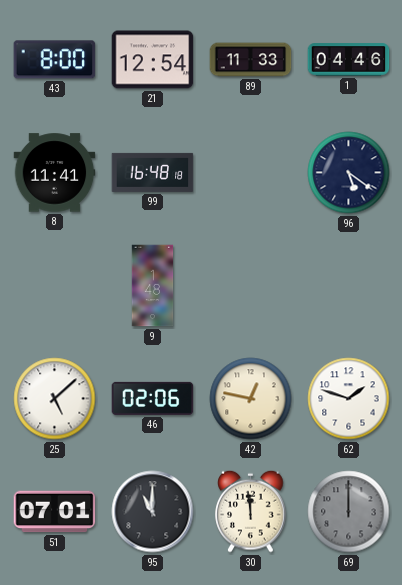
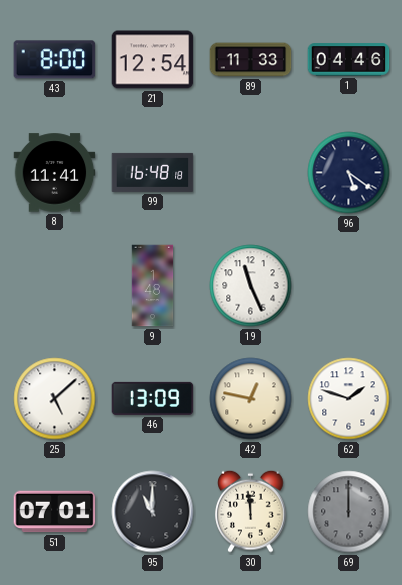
19: none -> 11:26 (251, 286)
46: 02:06 -> 13:09 (153, 398)
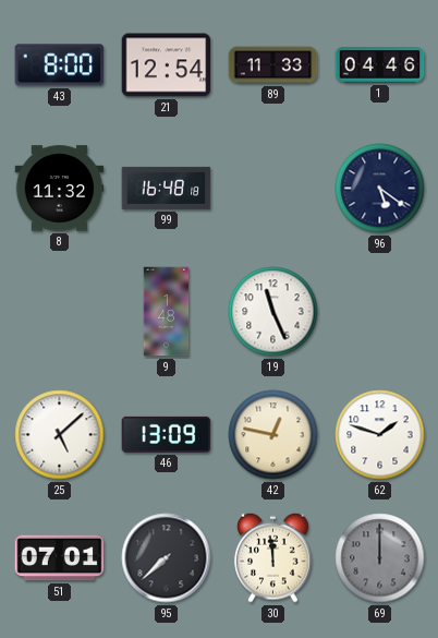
8: 11:41 -> 11:32 (60, 189)
95: 11:00 -> 7:38 (167, 558)
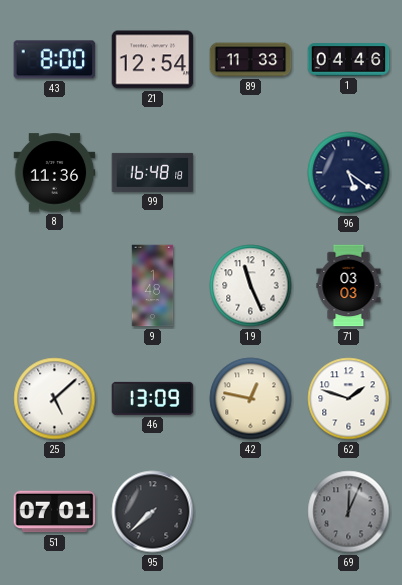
8: 11:32 -> 11:36 (55, 173)
71: none -> 03:03 (349, 286)
30: 11:59 -> none (273, 557)
69: 12:00 -> 12:04 (349, 512)
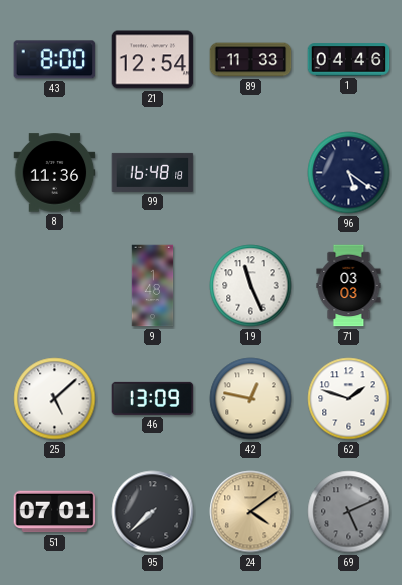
24: none -> 4:09 (251, 512)
69: 12:04 -> 5:11 (349, 512)
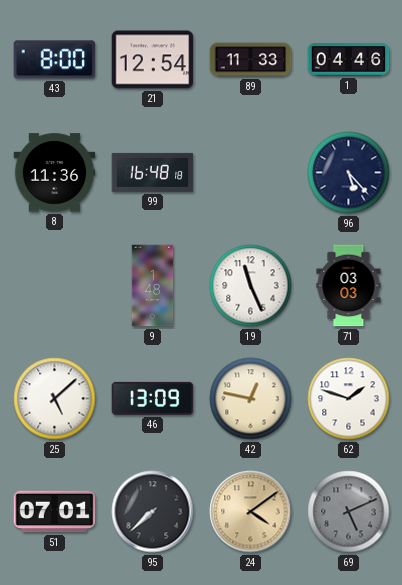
96: 5:21 -> 5:23 (349, 173)
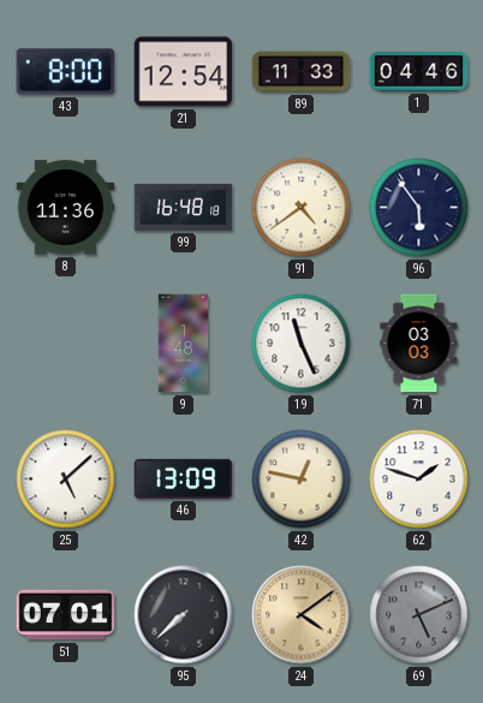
91: none -> 4:39 (302, 208)
96: 5:23 -> 5:54 (419, 208)
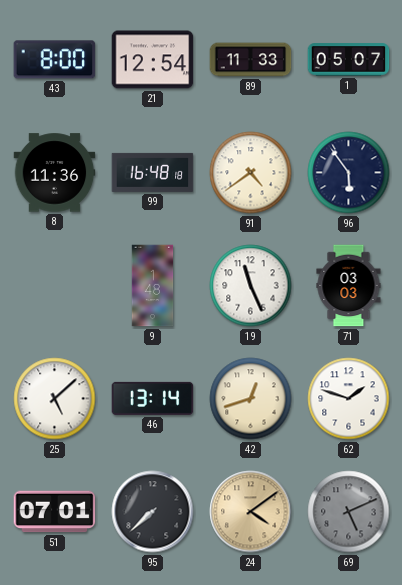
1: 04:46 -> 05:07 (349, 60)
46: 13:09 -> 13:14 (153, 398)
42: 12:47 -> 12:42 (251, 399)
